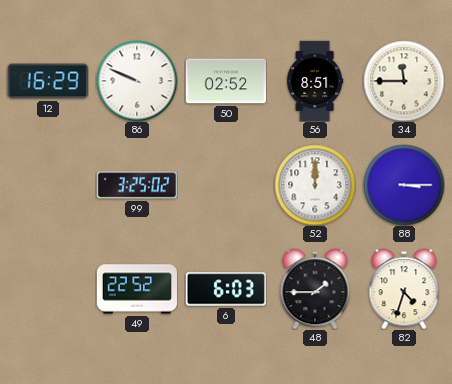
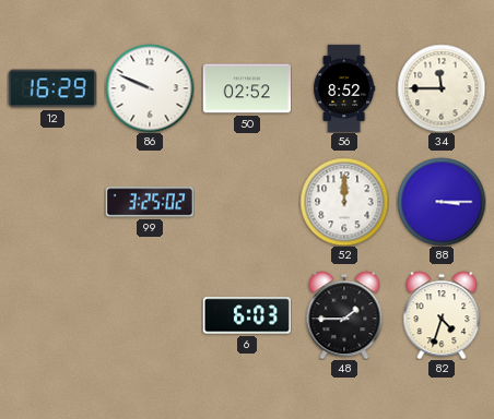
56: 8:51 -> 8:52 (344, 88)
49: 22:52 -> none (137, 289)
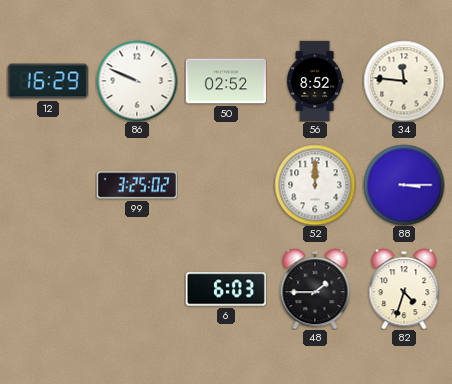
34: 11:45 -> 11:46 (404, 81)
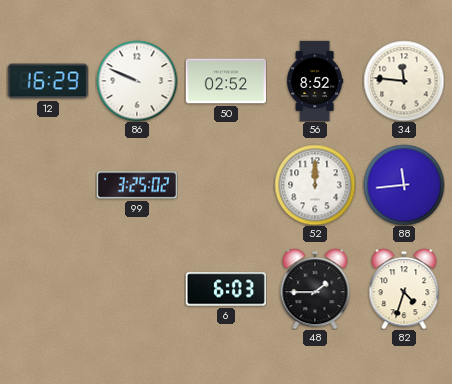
88: 3:15 -> 11:44 (404, 185)
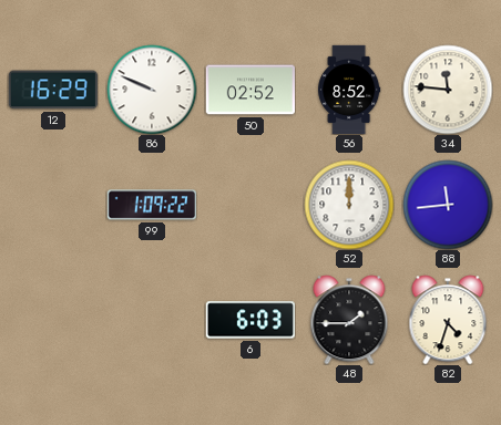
99: 3:25 -> 1:09 (151, 205)
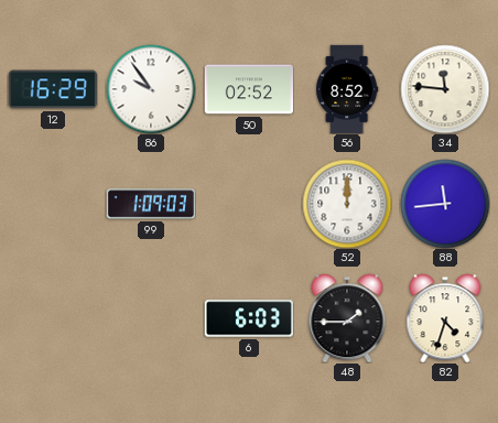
86: 9:49 -> 9:54 (151, 89)
99: 1:09:22 -> 1:09:03 (150, 204)
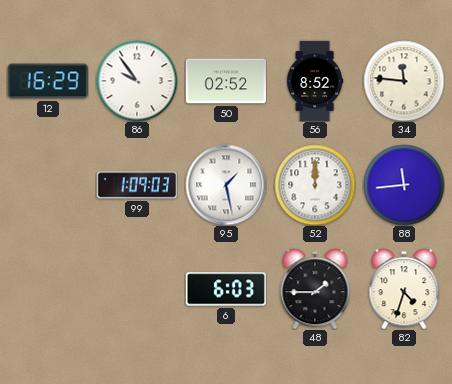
95: none -> 1:28 (226, 185)
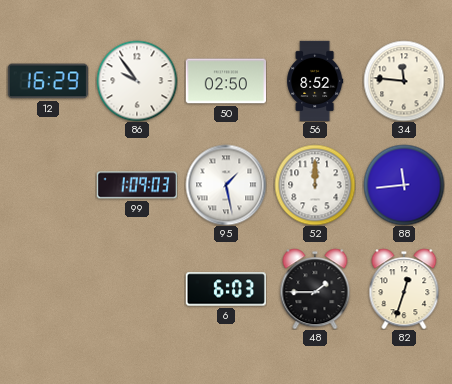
50: 02:52 -> 02:50 (225, 81)
82: 4:33 -> 12:33 (404, 289)
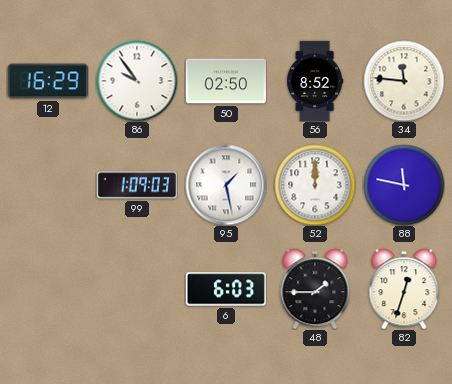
88: 11:44 -> 11:47 (404, 185)
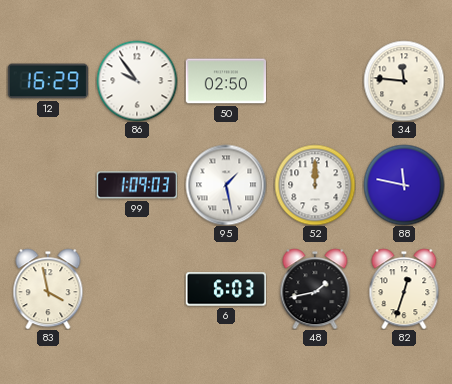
56: 8:52 -> none (315, 81)
83: none -> 3:58 (48, 289)
48: 1:45 -> 1:43 (315, 289)
